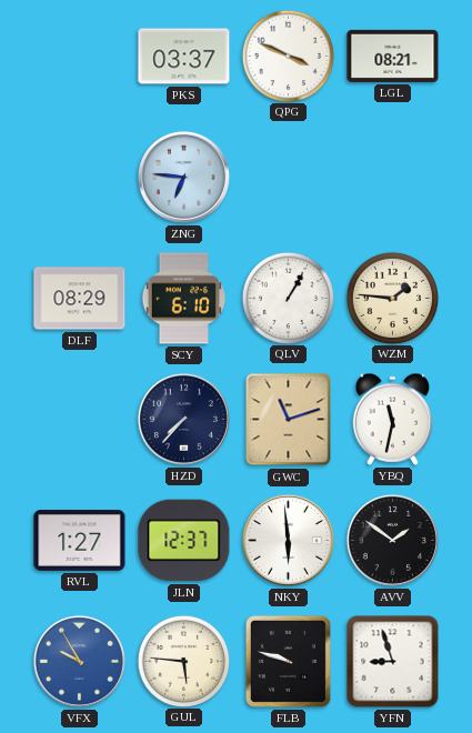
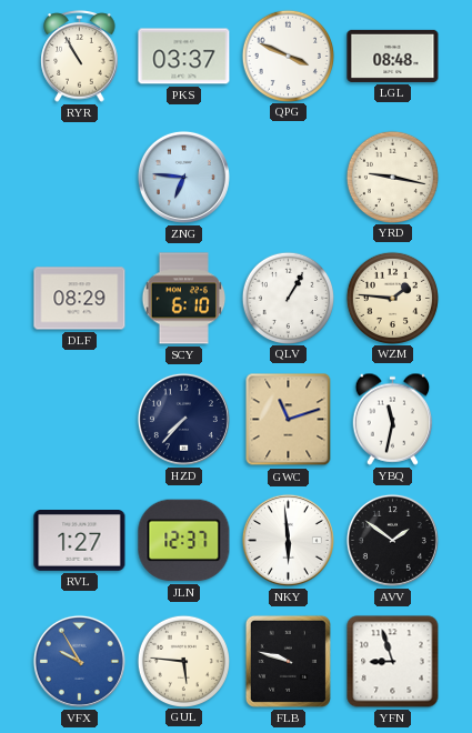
RYR: none -> 10:55 (80, 57)
LGL: 08:21 -> 08:48 (393, 56)
YRD: none -> 9:17 (392, 177)
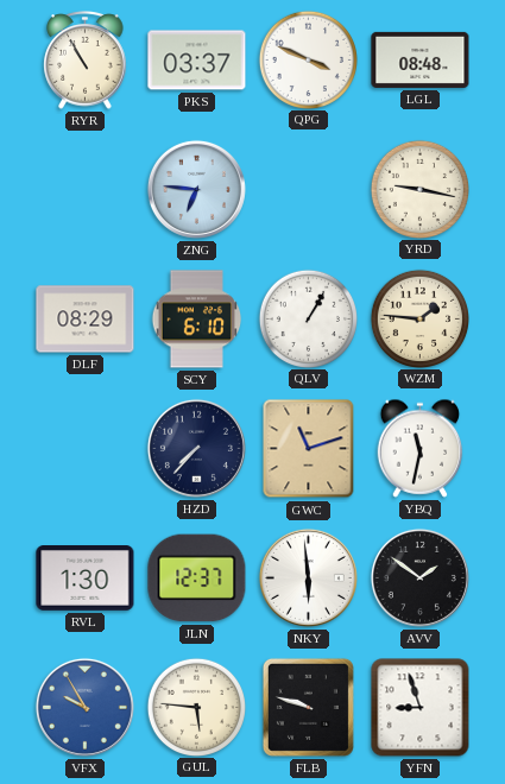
RVL: 1:27 -> 1:30 (86, 578)
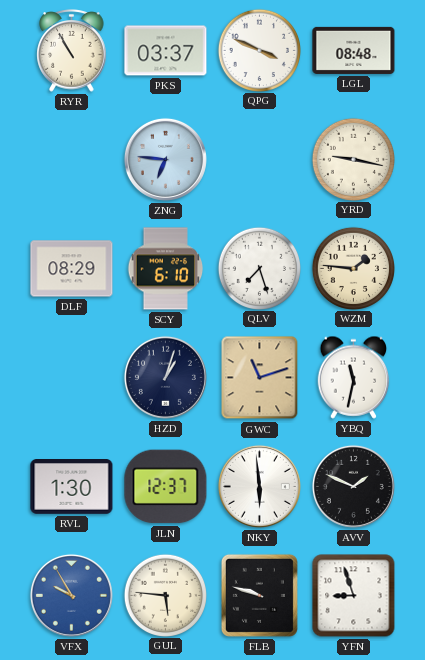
QLV: 1:05 -> 7:27 (259, 268)
HZD: 7:37 -> 1:03 (165, 377)
AVV: 1:51 -> 1:49 (353, 486)
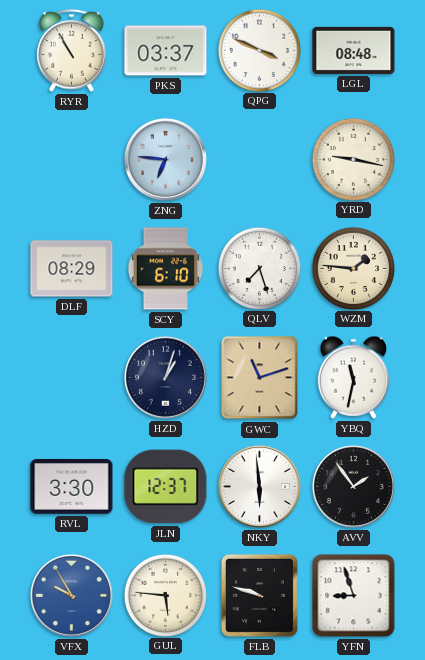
RVL: 1:30 -> 3:30 (72, 487)
AVV: 1:49 -> 1:54 (353, 486)
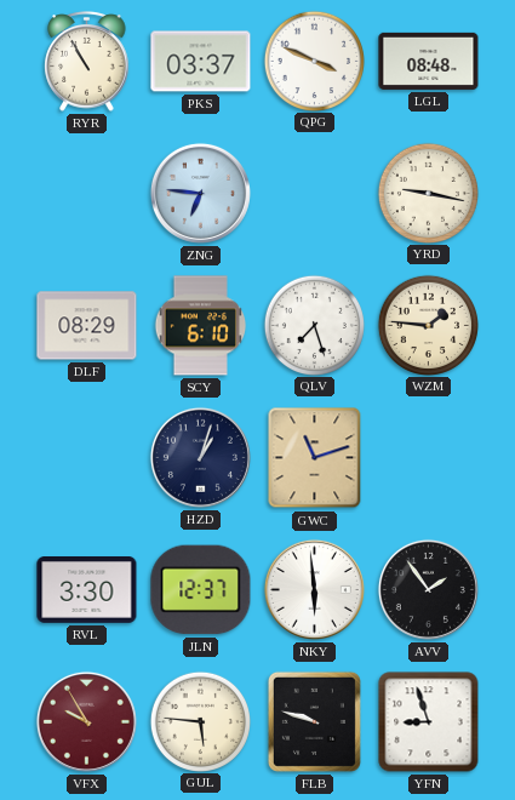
YBQ: 11:32 -> none (354, 377)
VFX dial: blue -> burgundy (86, 721)
